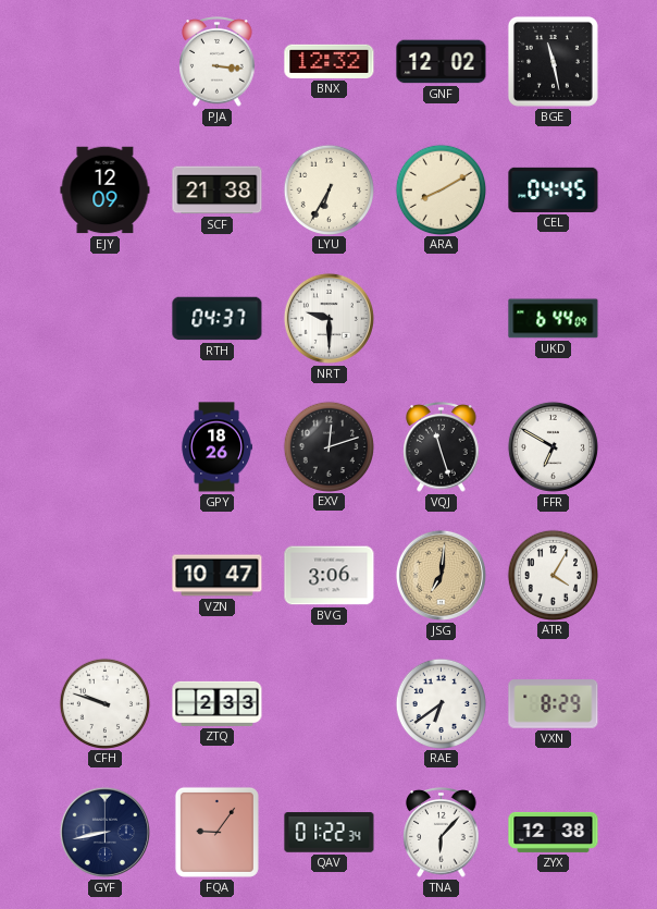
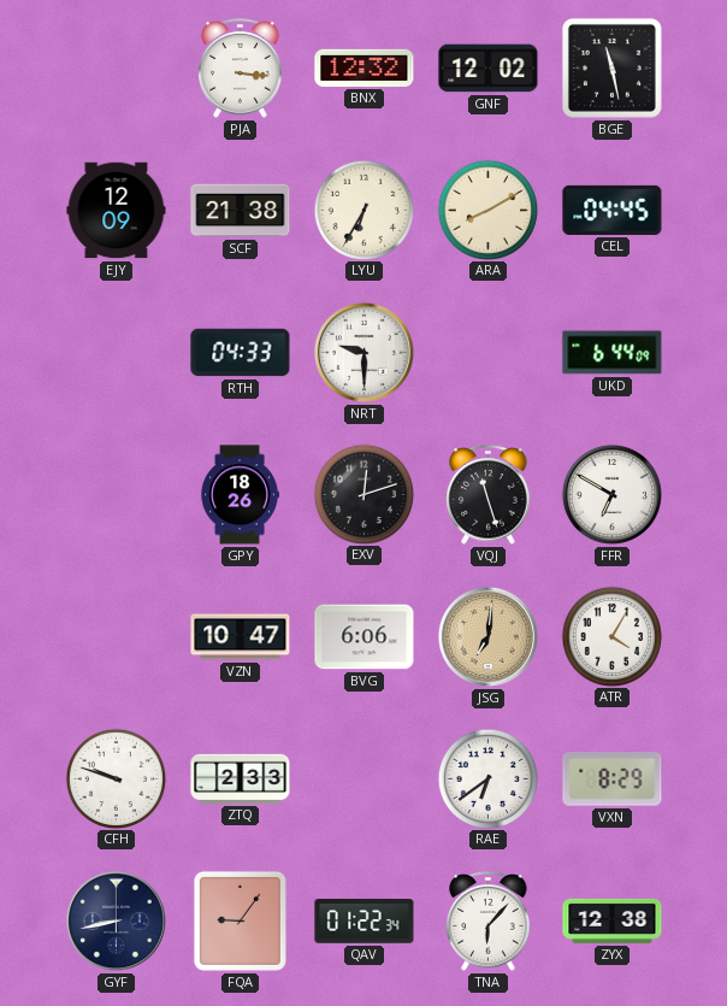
RTH: 04:37 -> 04:33 (241, 353)
BVG: 3:06 -> 6:06 (365, 637)
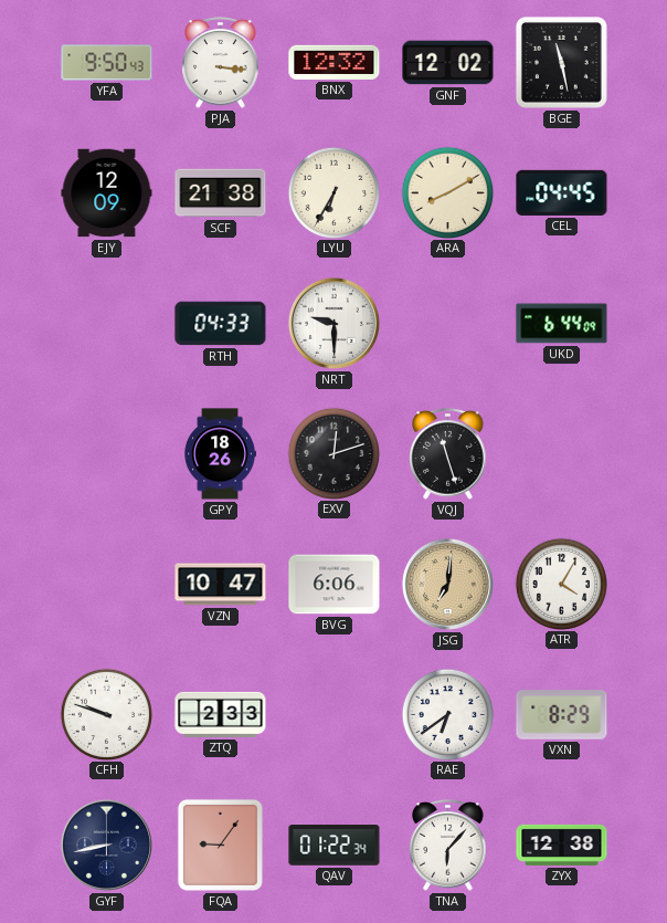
YFA: none -> 9:50 (107, 63)
FFR: 6:50 -> none (611, 494)
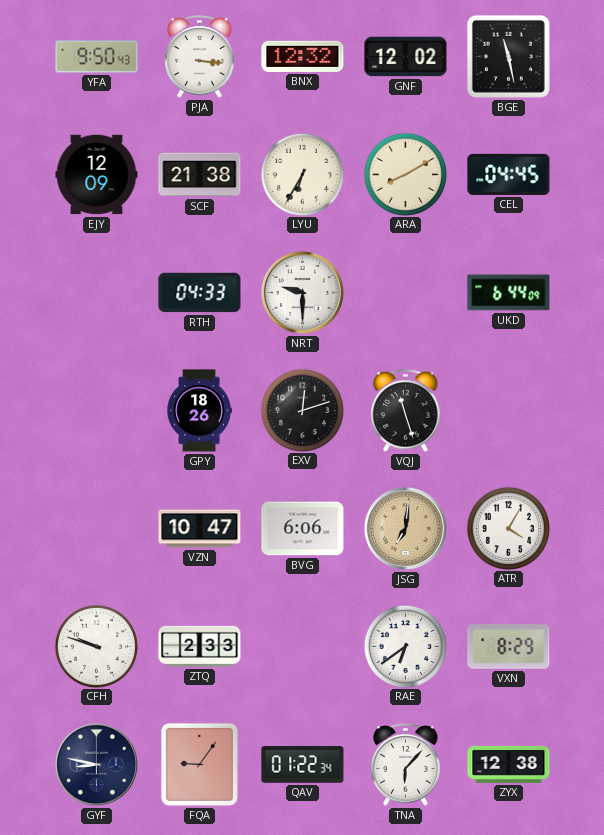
GYF: 8:43 -> 8:47 (96, 764)
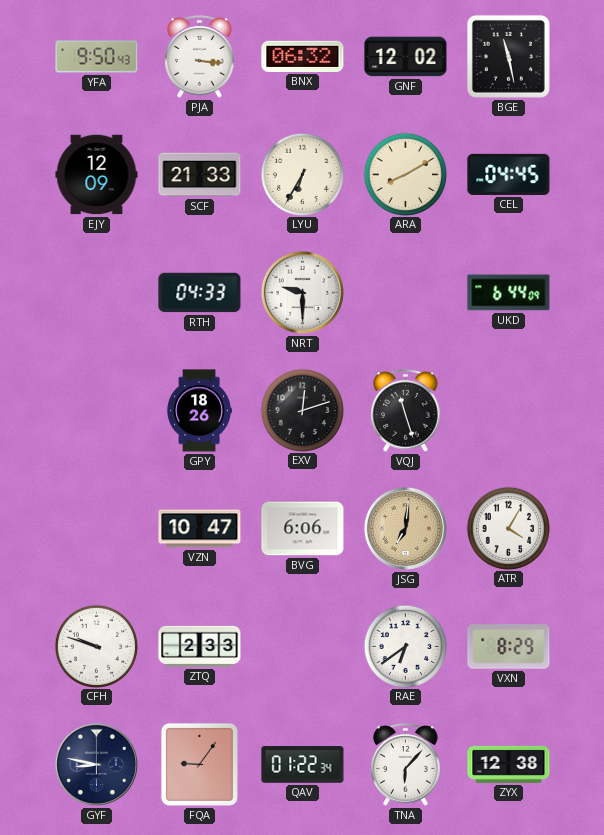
BNX: 12:32 -> 06:32 (303, 56)
SCF: 21:38 -> 21:33 (200, 175)
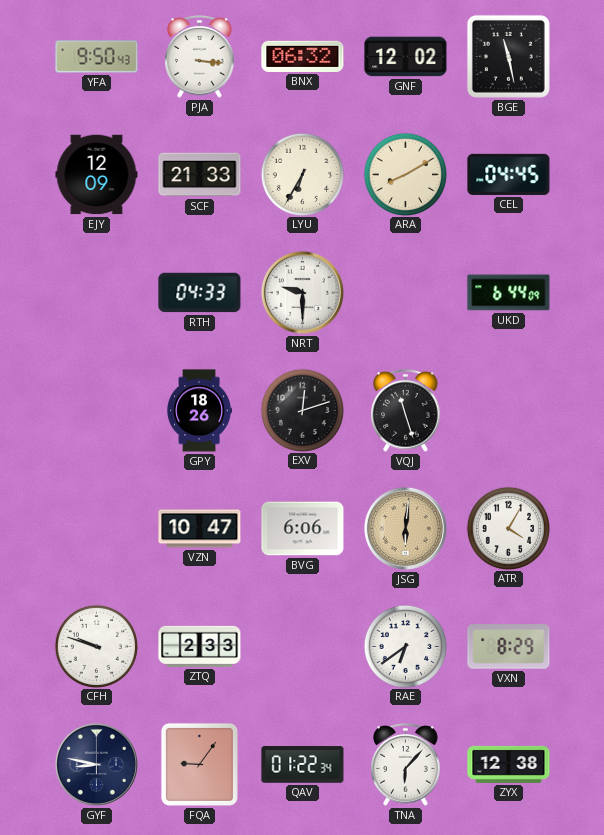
JSG: 7:01 -> 6:01 (405, 528)
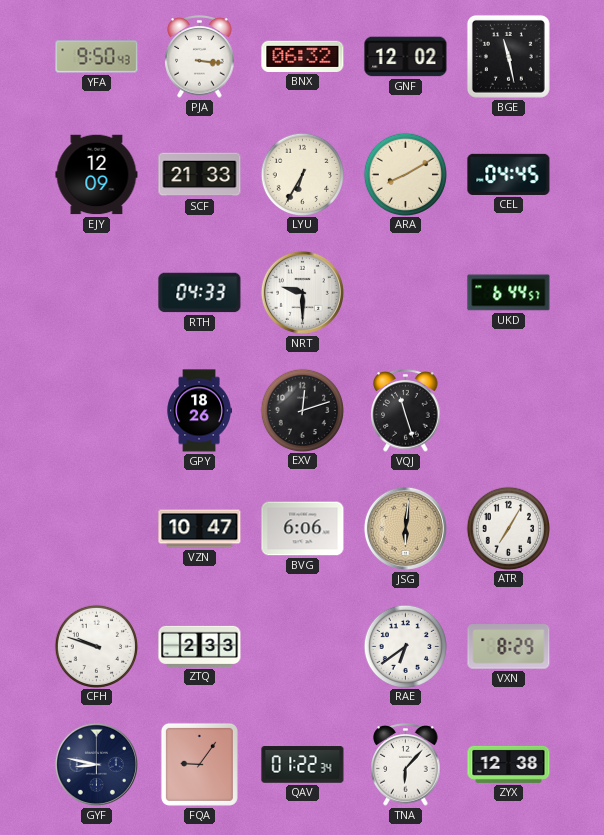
UKD: 6:44:09 -> 6:44:57 (509, 293)
ATR: 4:05 -> 7:05 (508, 528)
